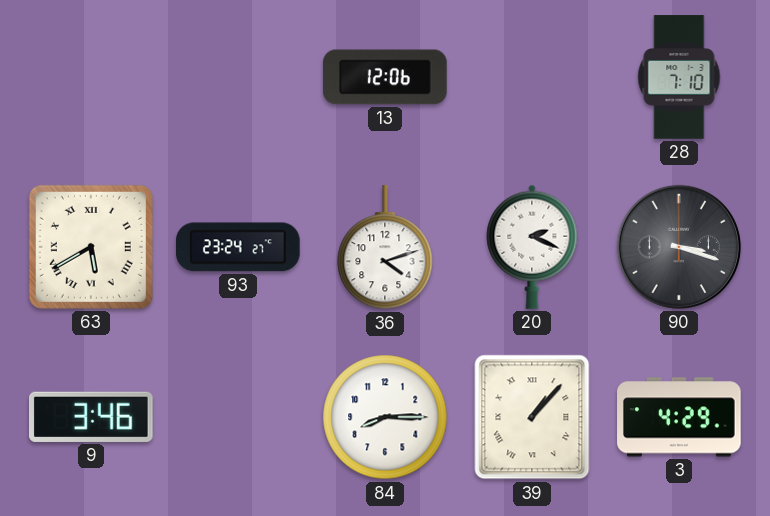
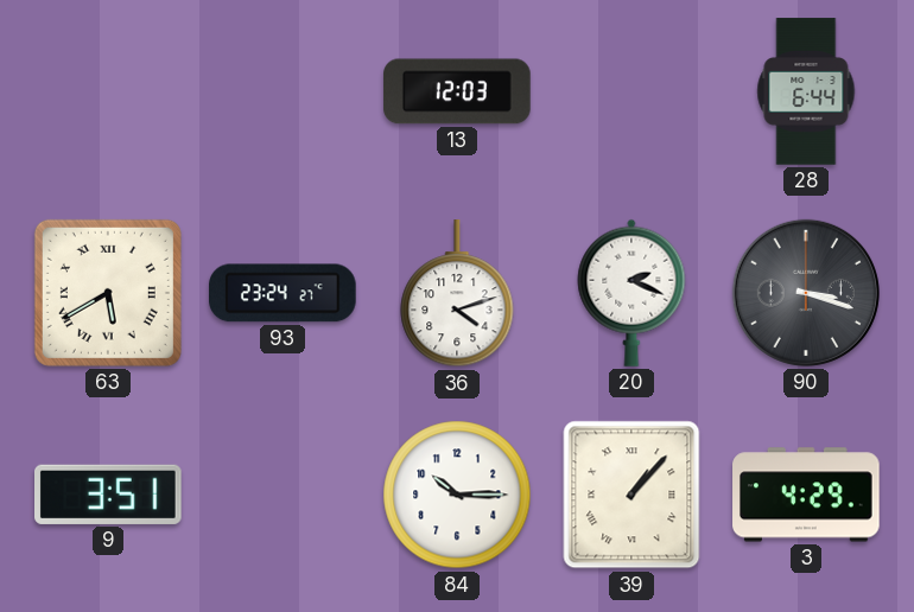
13: 12:06 -> 12:03 (457, 91)
28: 7:10 -> 6:44 (806, 91)
9: 3:46 -> 3:51 (109, 495)
84: 8:15 -> 10:15 (457, 495)
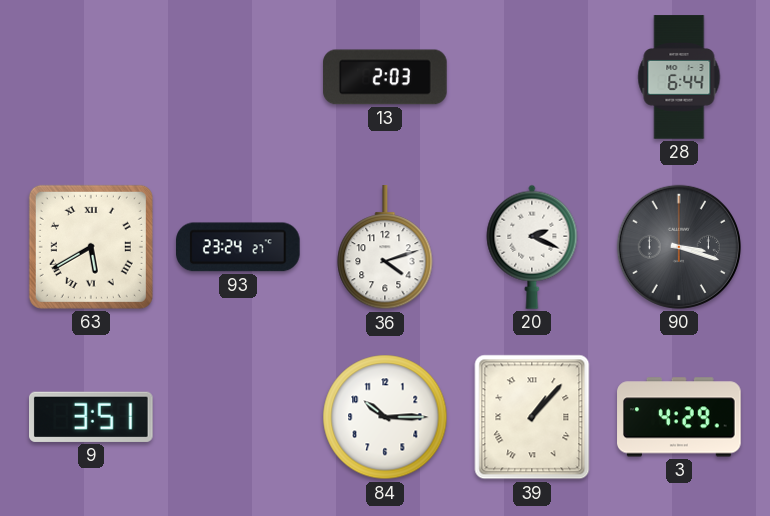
13: 12:03 -> 2:03 (385, 77)
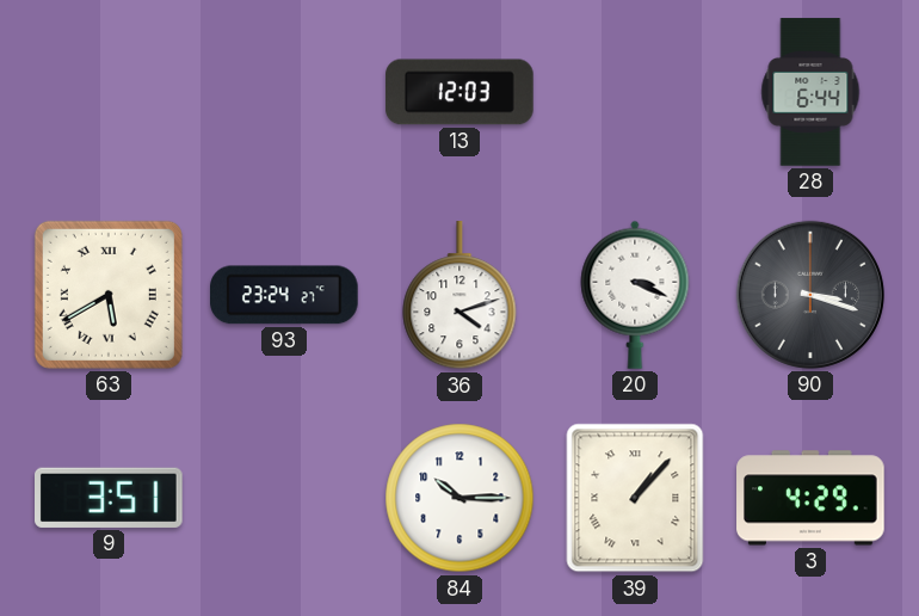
13: 2:03 -> 12:03 (459, 92)
20: 2:19 -> 3:19 (635, 295)
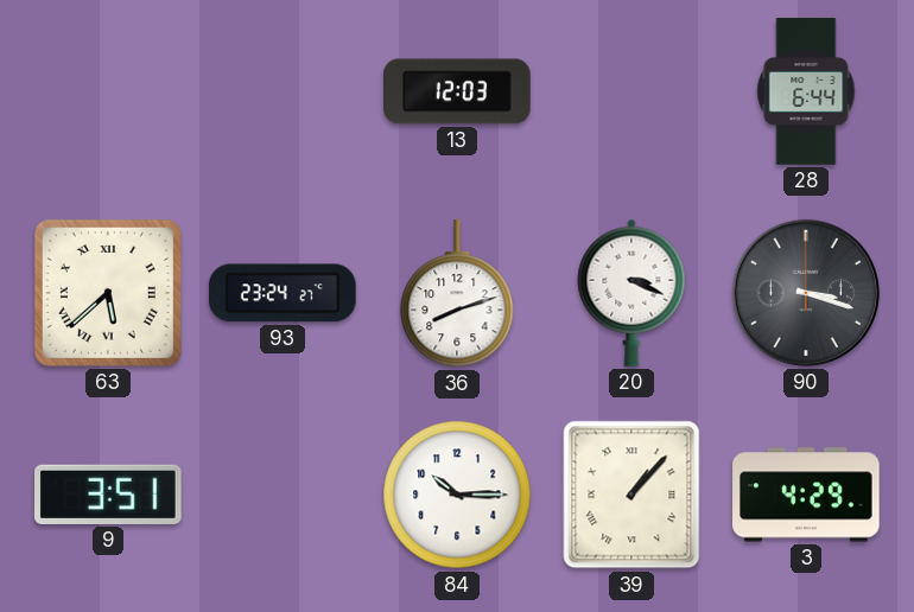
63: 5:40 -> 5:38 (108, 293)
36: 4:12 -> 8:12 (457, 294)
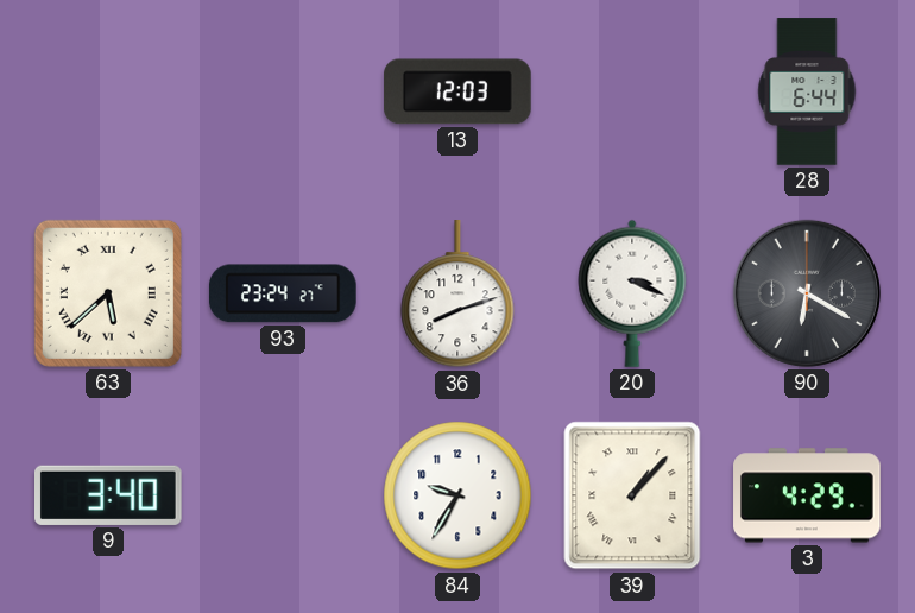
90: 3:18 -> 6:20 (807, 293)
9: 3:51 -> 3:40 (109, 495)
84: 10:15 -> 9:35 (457, 495)
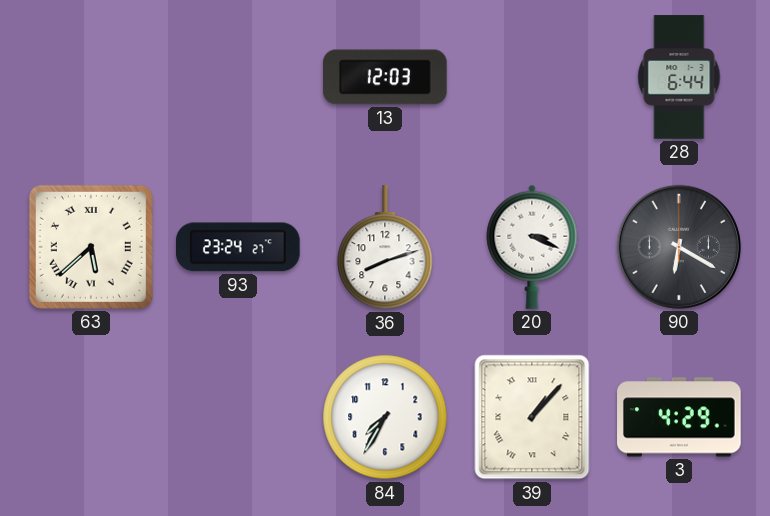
9: 3:40 -> none (109, 495)
84: 9:35 -> 7:35 (385, 417)
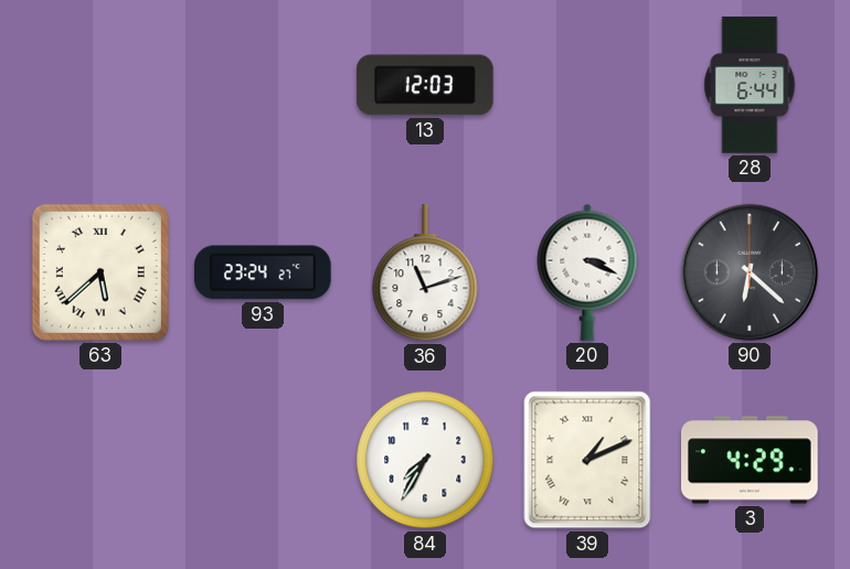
36: 8:12 -> 11:12 (425, 273)
90: 6:20 -> 6:22 (750, 272)
39: 1:07 -> 1:11 (587, 460)
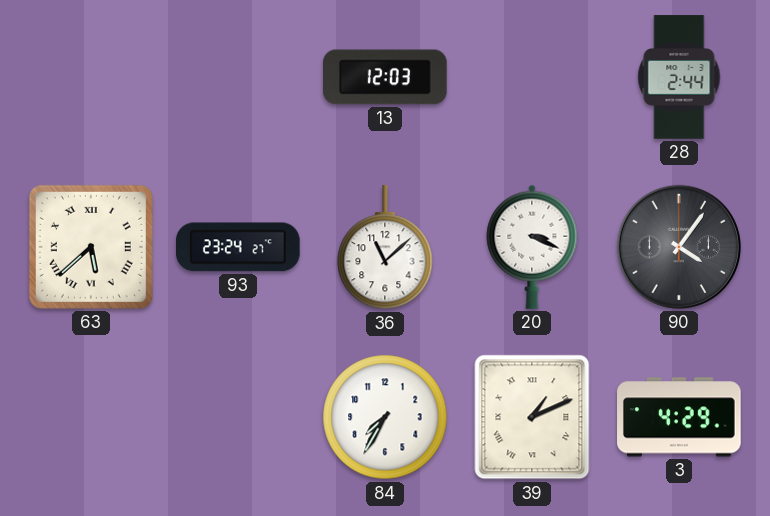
28: 6:44 -> 2:44 (679, 77)
36: 11:12 -> 11:08 (385, 248)
90: 6:22 -> 4:06 (679, 247)
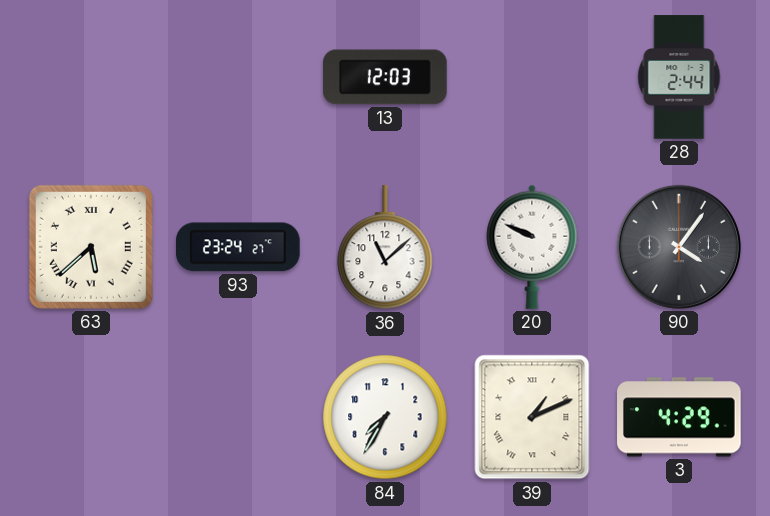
20: 3:19 -> 9:49 (532, 247)
